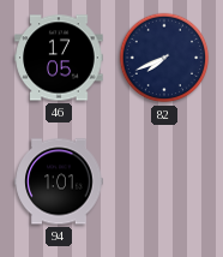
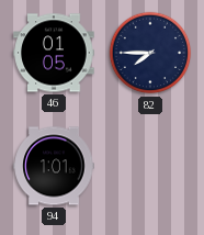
46: 17:05 -> 01:05 (54, 53)
82: 7:41 -> 7:45 (150, 53)
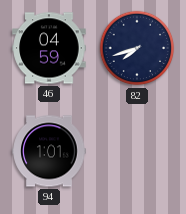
46: 01:05 -> 04:59 (49, 48)
82: 7:45 -> 7:42 (137, 48)
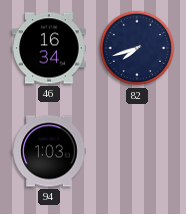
46: 04:59 -> 16:34 (49, 48)
94: 1:01 -> 1:03 (49, 151)
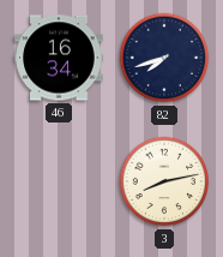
94: 1:03 -> none (49, 151)
3: none -> 8:13 (164, 181)
